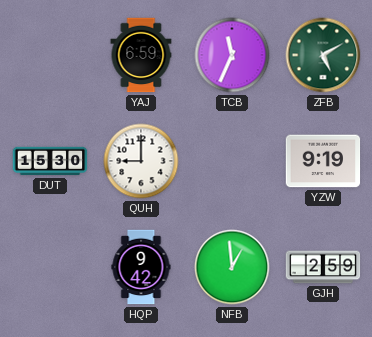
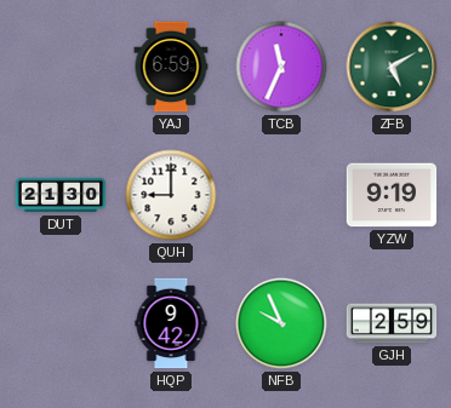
DUT: 15:30 -> 21:30 (61, 195)
NFB: 12:59 -> 9:56 (281, 323)
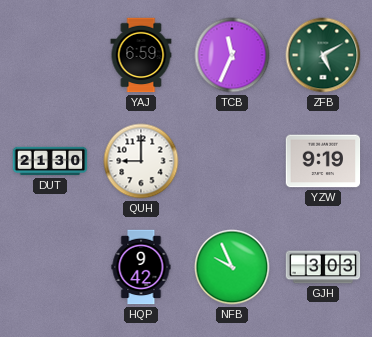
GJH: 2:59 -> 3:03 (323, 267)
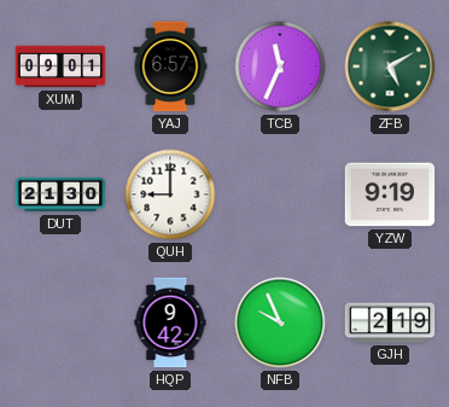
XUM: none -> 09:01 (60, 66)
YAJ: 6:59 -> 6:57 (170, 66)
GJH: 3:03 -> 2:19 (390, 322)
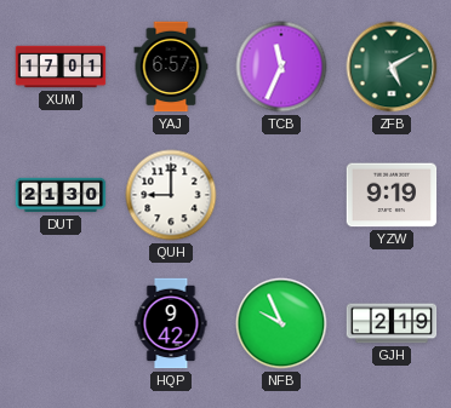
XUM: 09:01 -> 17:01 (61, 67)
